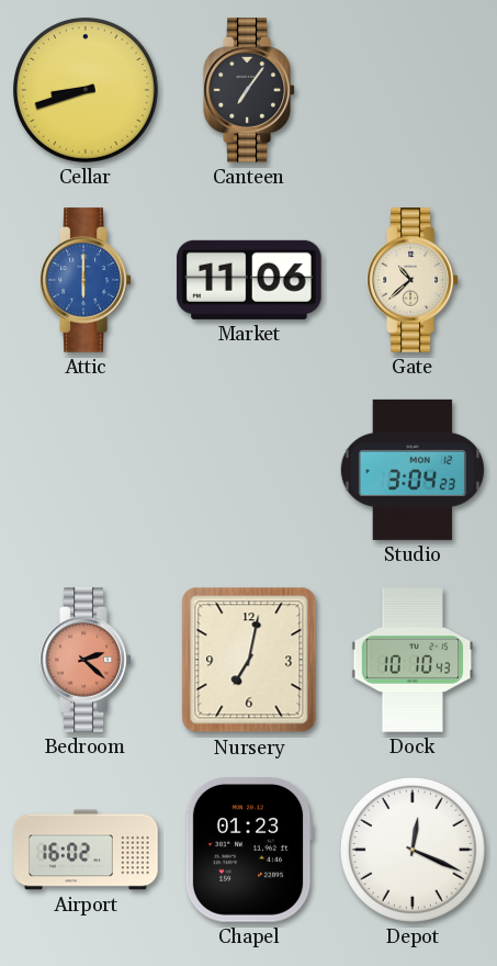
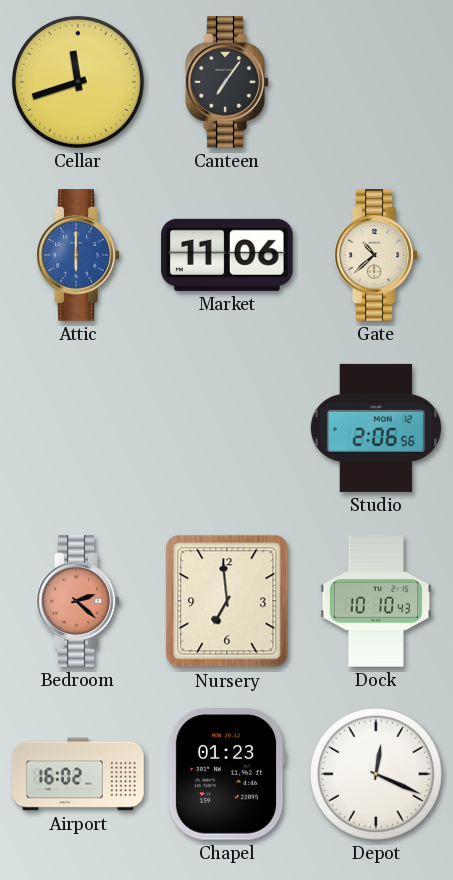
Cellar: 8:42 -> 11:42 (78, 82)
Studio: 3:04 -> 2:06 (376, 428)
Nursery: 7:02 -> 6:59 (227, 601)
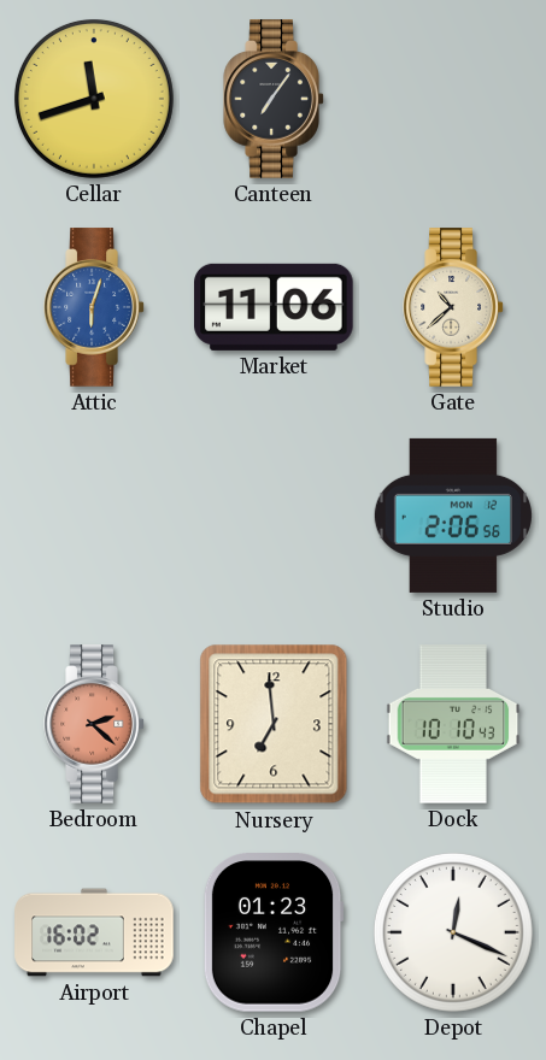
Attic: 6:00 -> 6:03 (94, 307)
